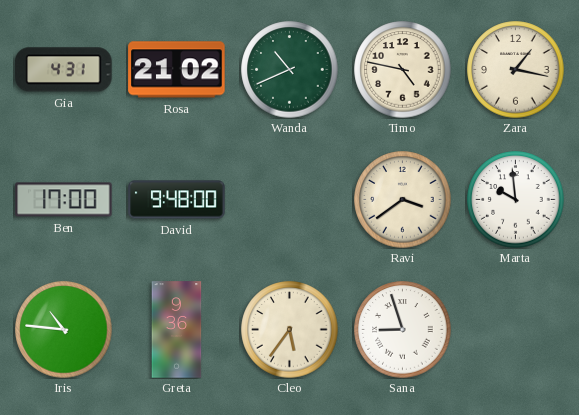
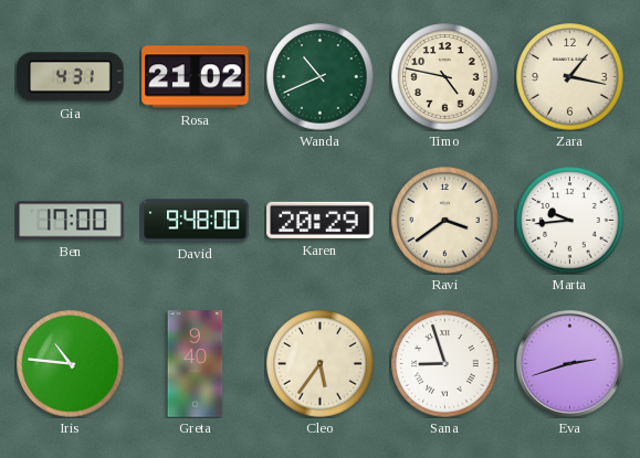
Karen: none -> 20:29 (321, 220)
Marta: 9:59 -> 9:44 (570, 221)
Greta: 9:36 -> 9:40 (196, 364)
Eva: none -> 2:42 (570, 364)
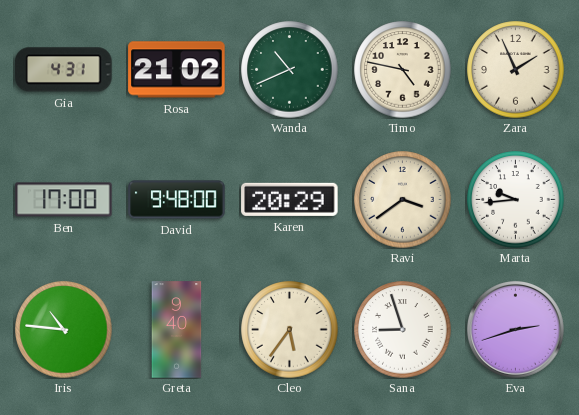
Zara: 1:17 -> 1:56 (516, 70)
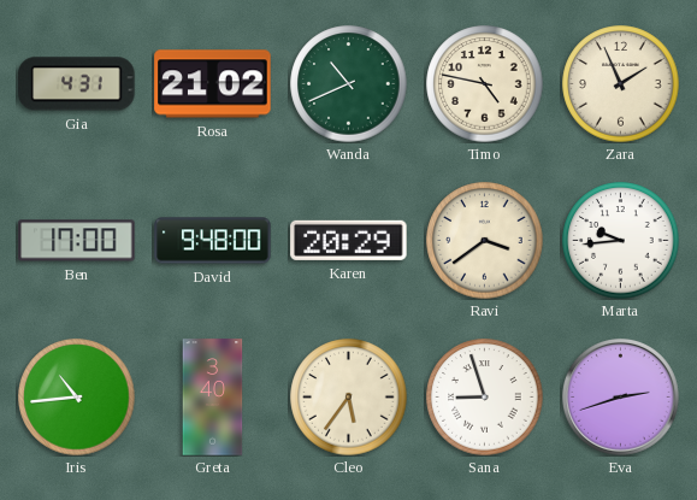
Iris: 10:46 -> 10:44 (77, 398)
Greta: 9:40 -> 3:40 (213, 398)
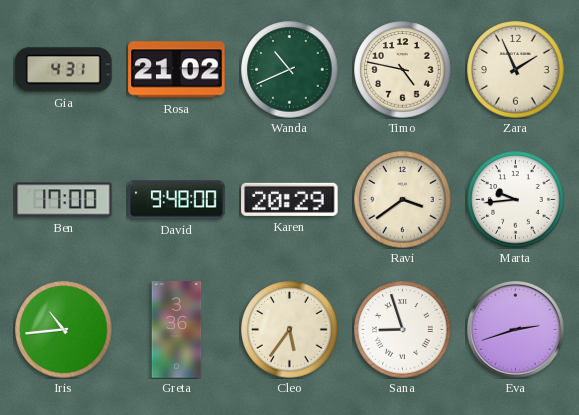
Greta: 3:40 -> 3:36 (177, 330)
